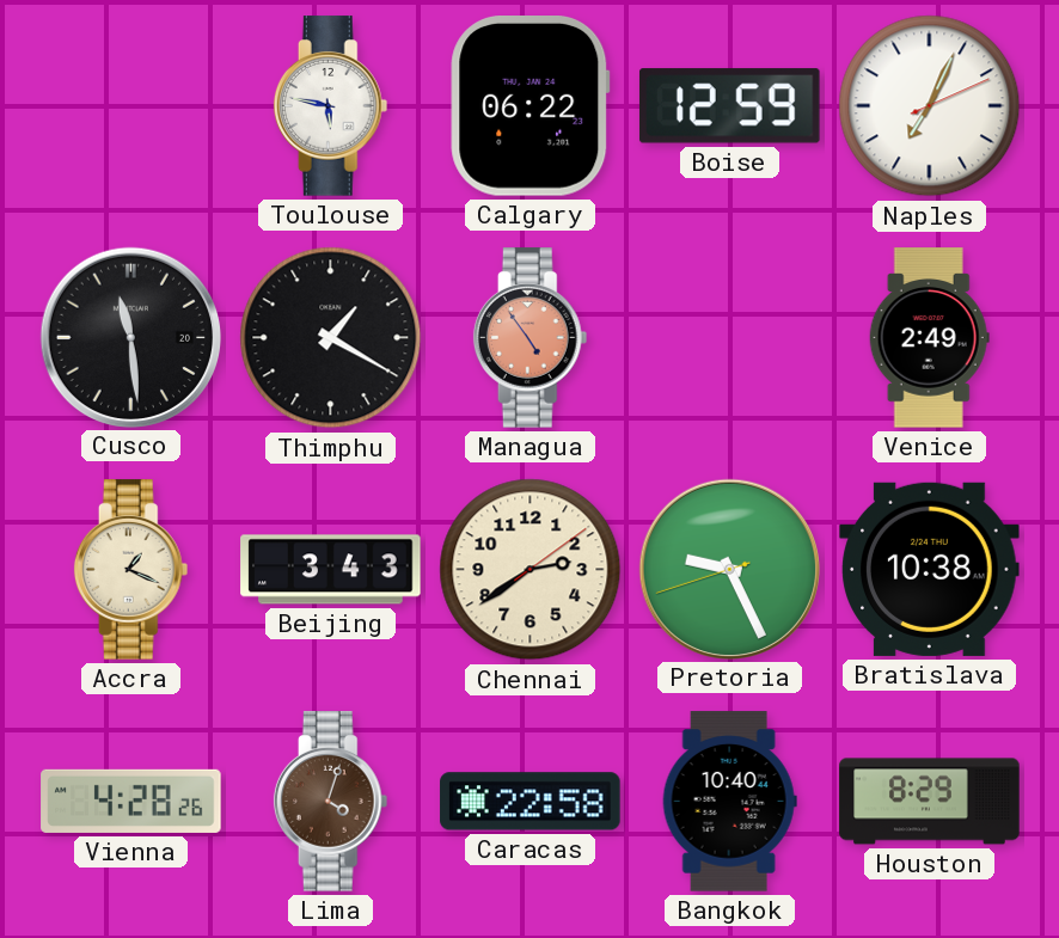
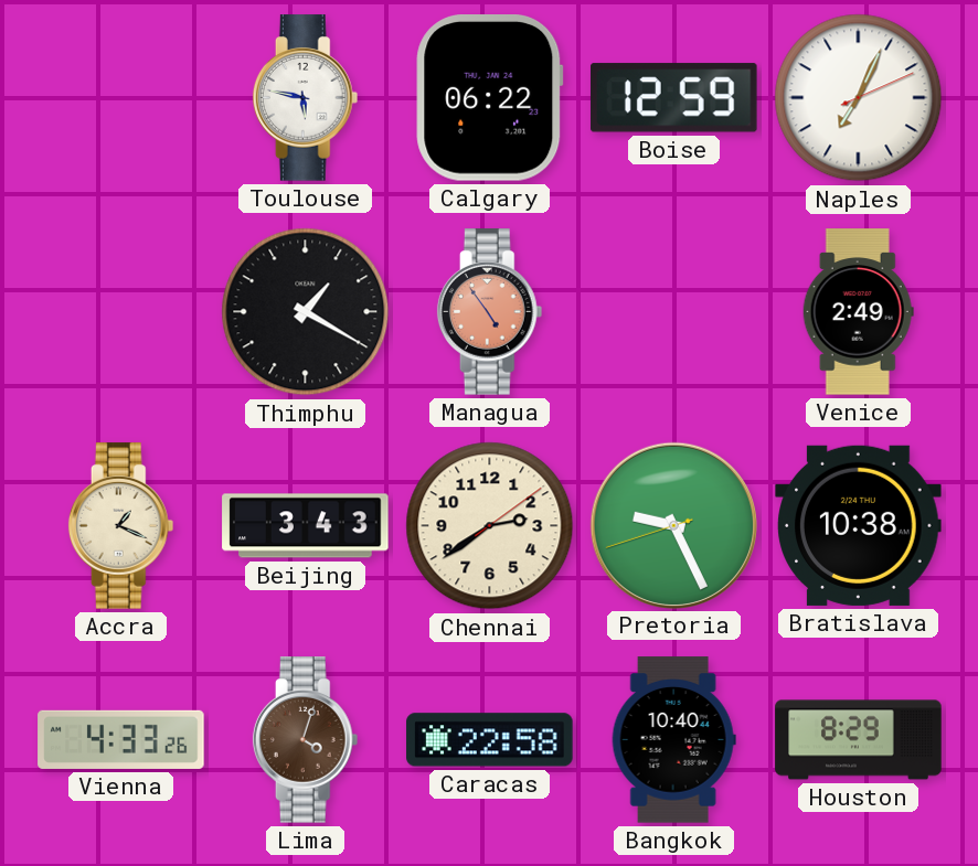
Cusco: 11:29 -> none (130, 337)
Vienna: 4:28 -> 4:33 (121, 739)
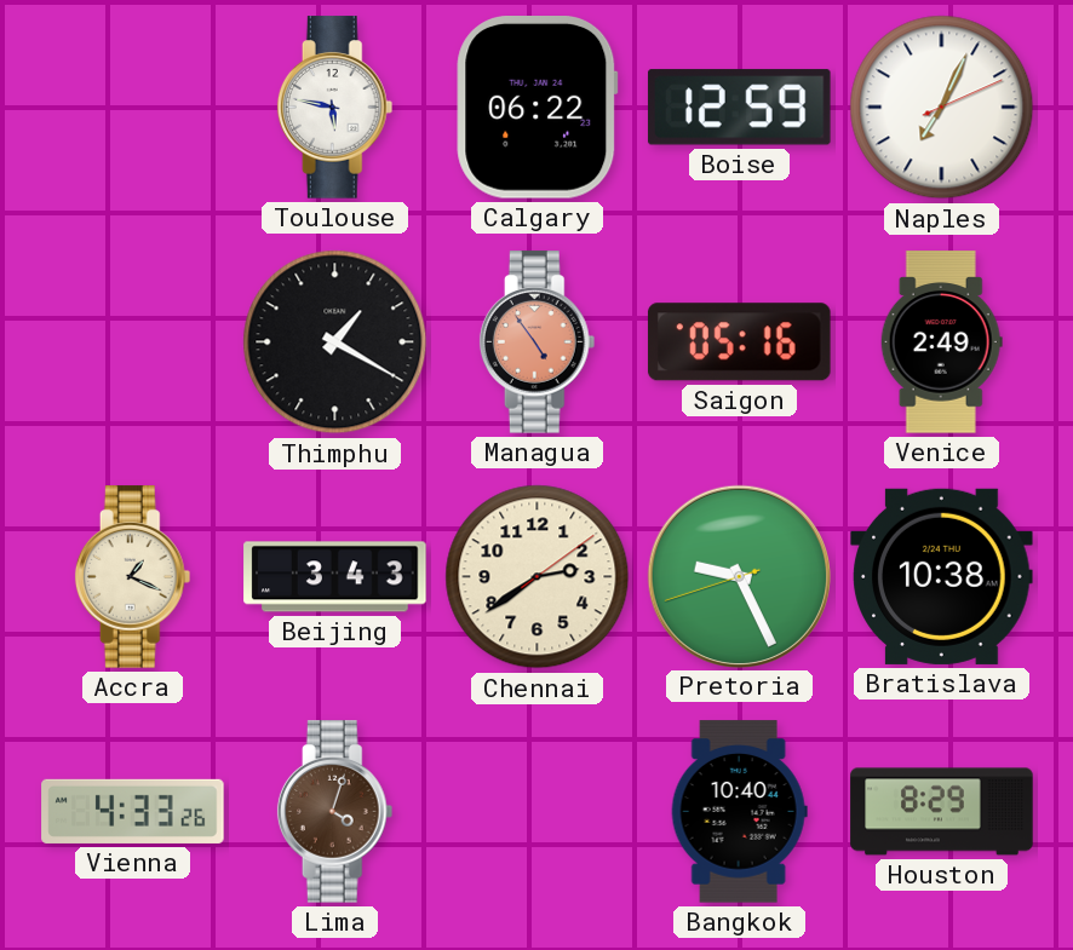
Saigon: none -> 05:16 (739, 342)
Caracas: 22:58 -> none (490, 740)
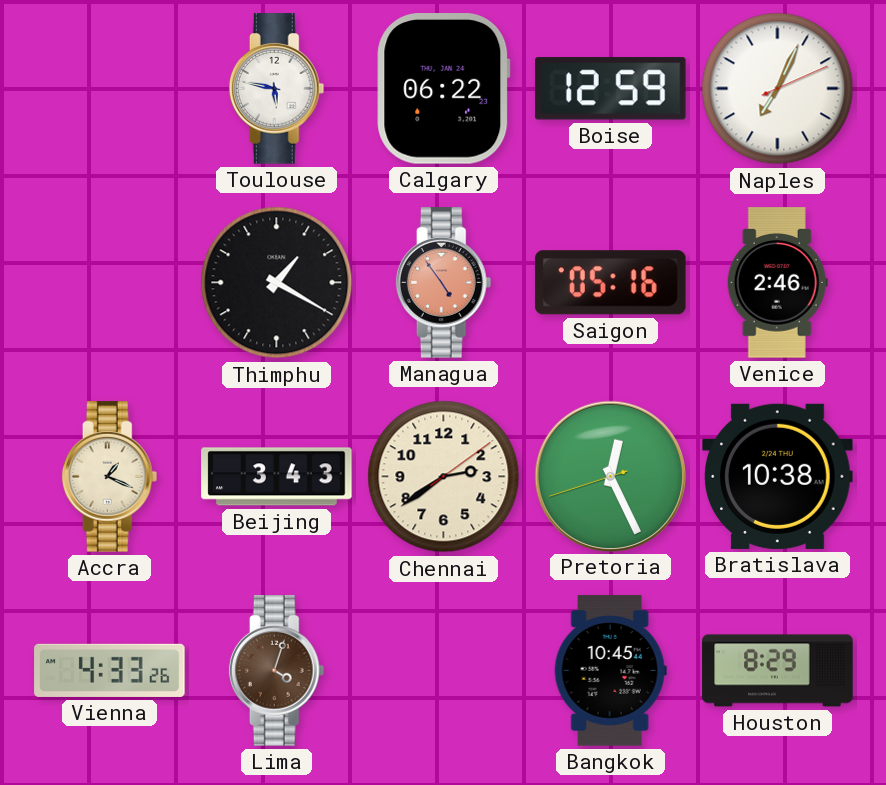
Venice: 2:49 -> 2:46 (777, 283)
Pretoria: 9:25 -> 12:25 (610, 476)
Bangkok: 10:40 -> 10:45 (610, 671)
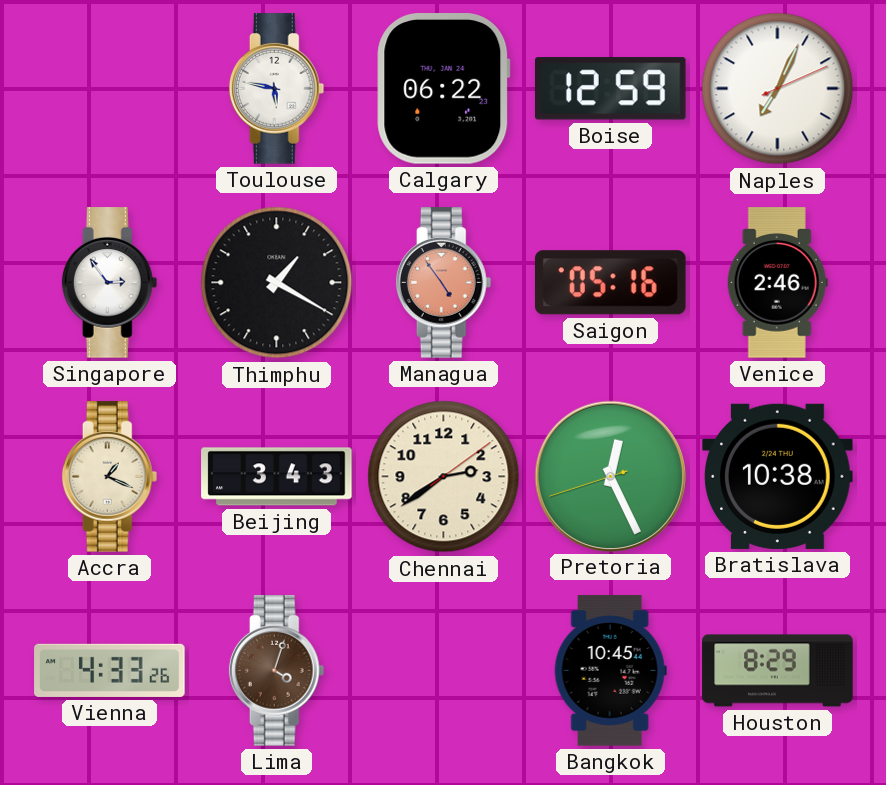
Singapore: none -> 2:54 (110, 283)
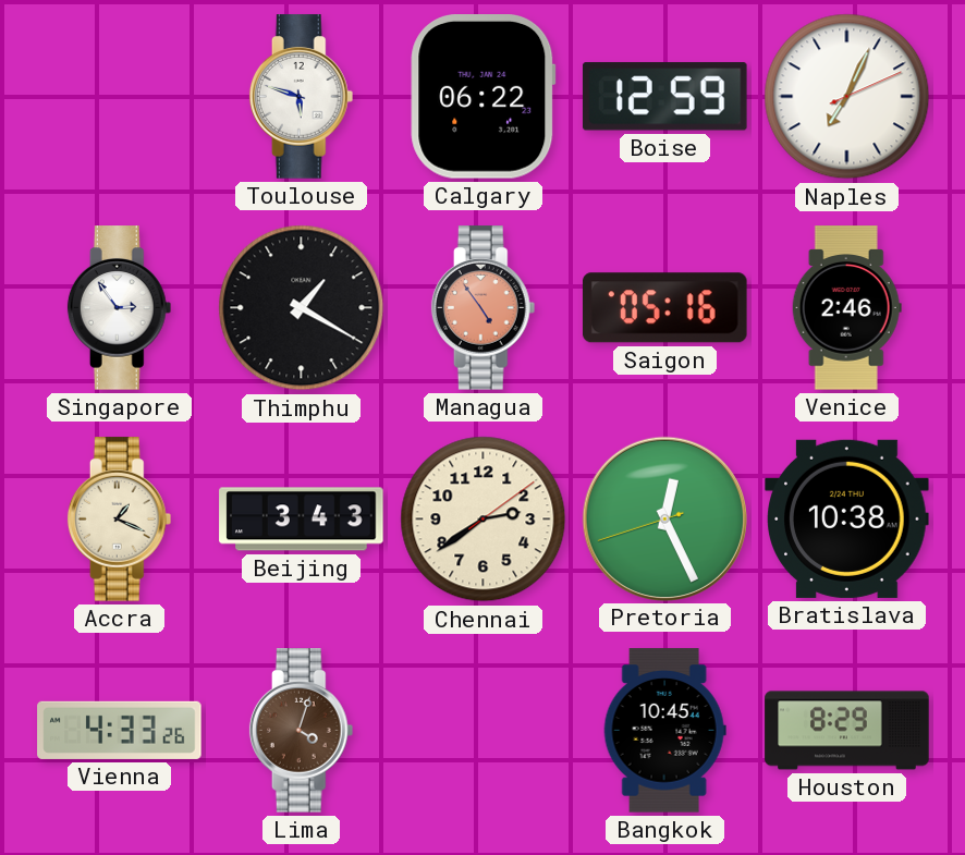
Toulouse: 5:47 -> 5:48 (302, 97)
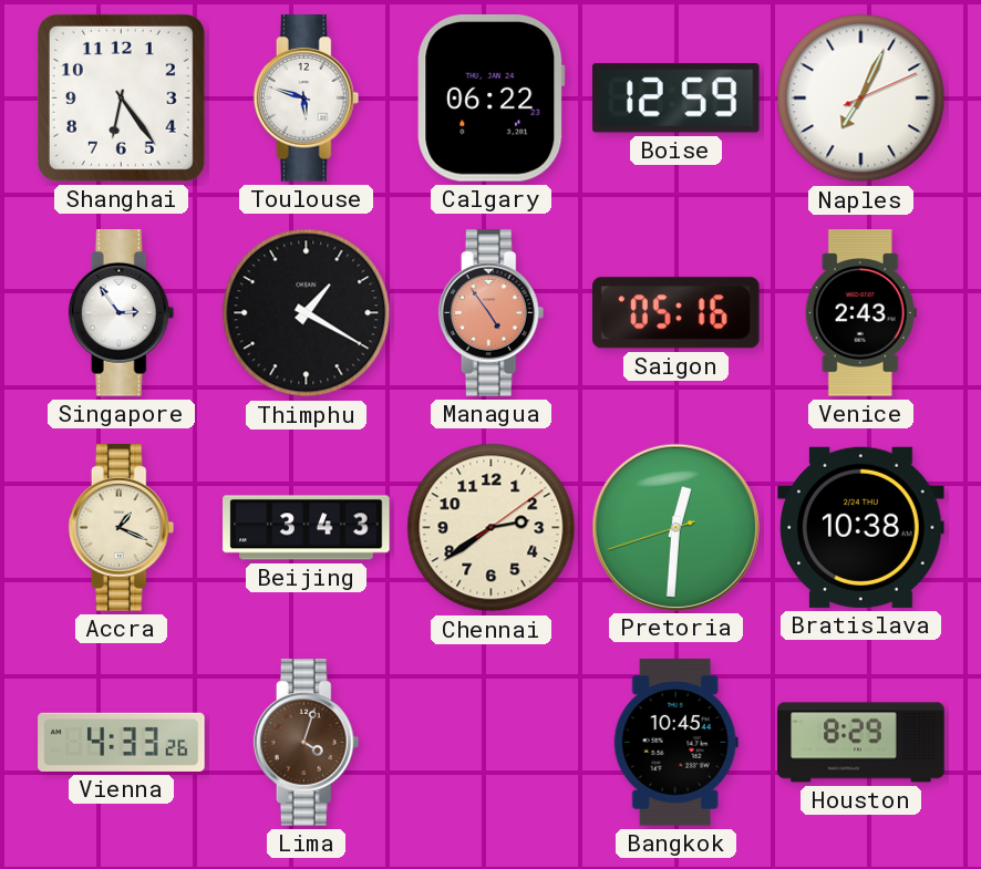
Shanghai: none -> 6:24 (121, 97)
Venice: 2:46 -> 2:43 (860, 313)
Pretoria: 12:25 -> 12:30 (675, 527)
